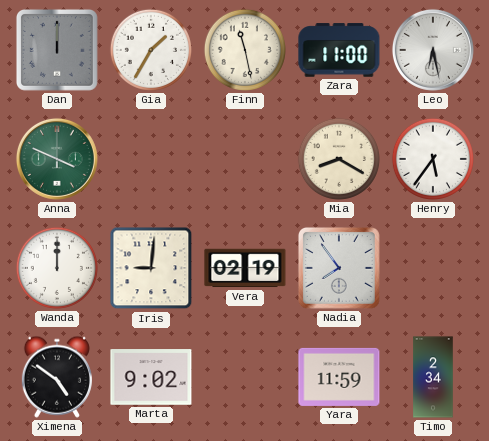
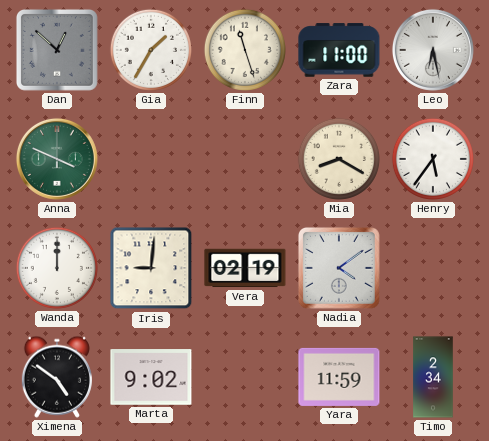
Dan: 12:00 -> 12:52 (57, 50)
Finn: 11:28 -> 11:27 (245, 50)
Nadia: 7:54 -> 4:09 (339, 268)
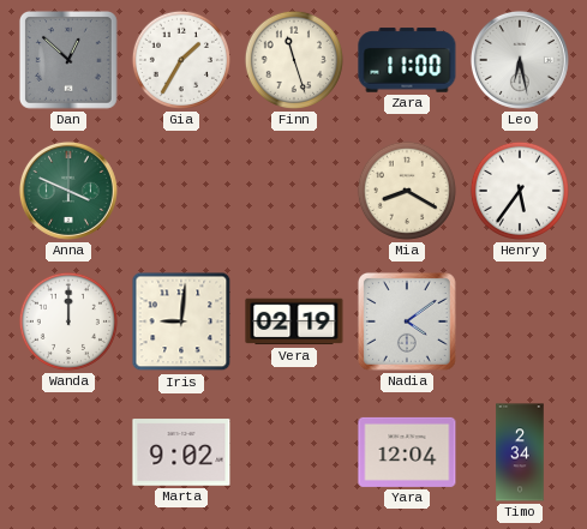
Ximena: 4:51 -> none (57, 377)
Yara: 11:59 -> 12:04 (407, 452)
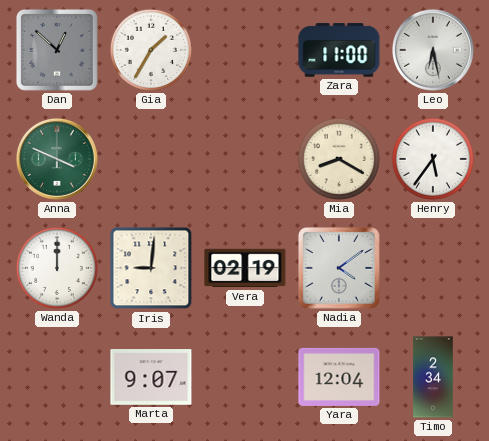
Finn: 11:27 -> none (294, 60)
Marta: 9:02 -> 9:07 (151, 377)
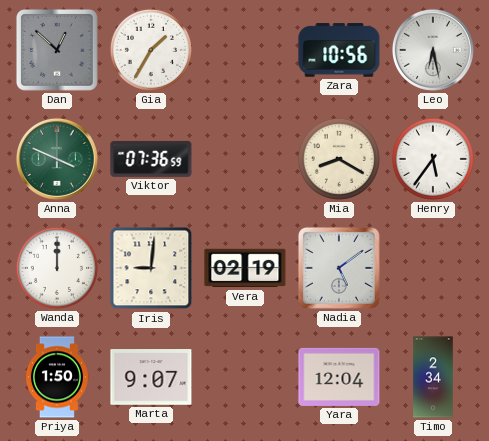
Zara: 11:00 -> 10:56 (339, 50)
Viktor: none -> 07:36 (151, 159)
Nadia: 4:09 -> 5:09 (339, 268)
Priya: none -> 1:50 (57, 377)
